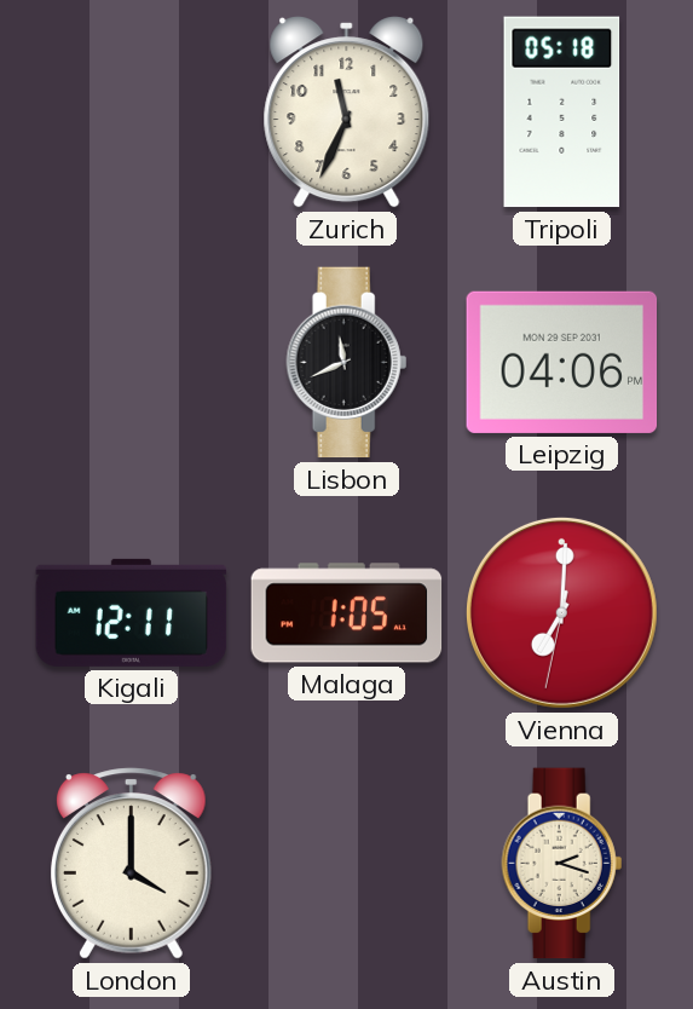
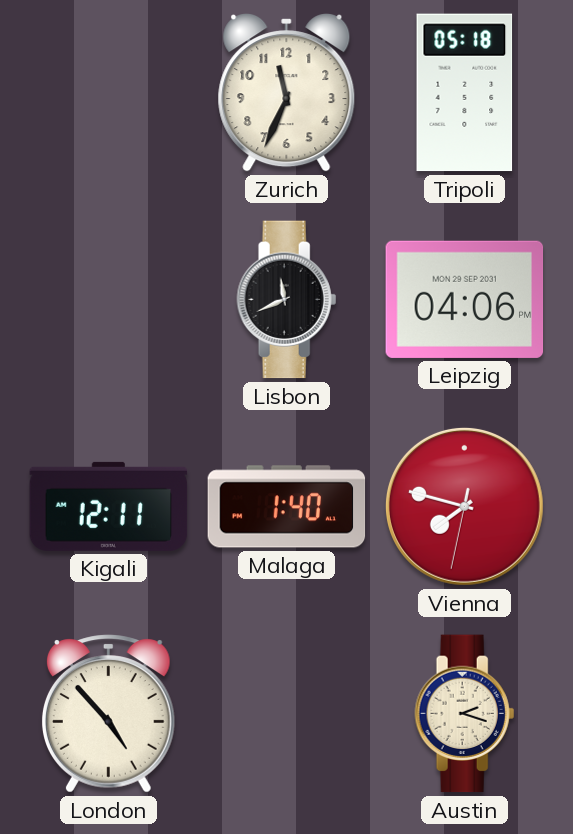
Malaga: 1:05 -> 1:40 (287, 507)
Vienna: 7:00 -> 7:47 (464, 506)
London: 4:00 -> 4:53 (108, 714)
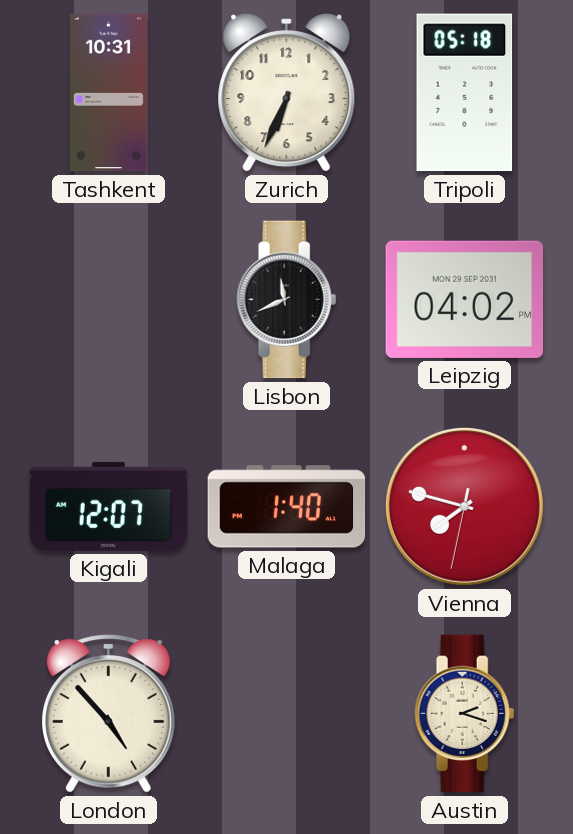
Tashkent: none -> 10:31 (108, 93)
Zurich: 11:34 -> 6:34 (287, 93)
Leipzig: 04:06 -> 04:02 (465, 299)
Kigali: 12:11 -> 12:07 (109, 506)
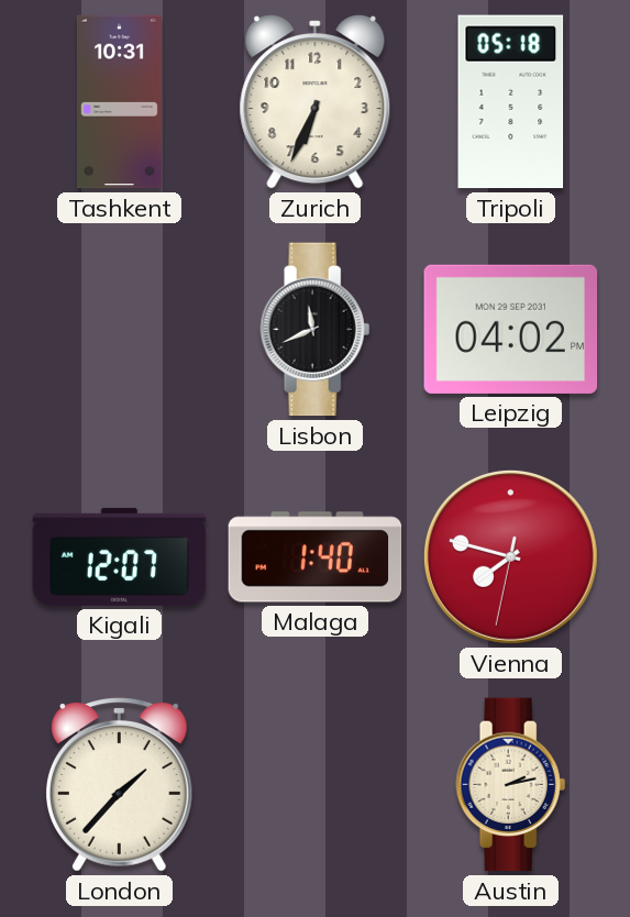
London: 4:53 -> 1:37 (119, 785)
Austin: 2:18 -> 2:13 (511, 785)
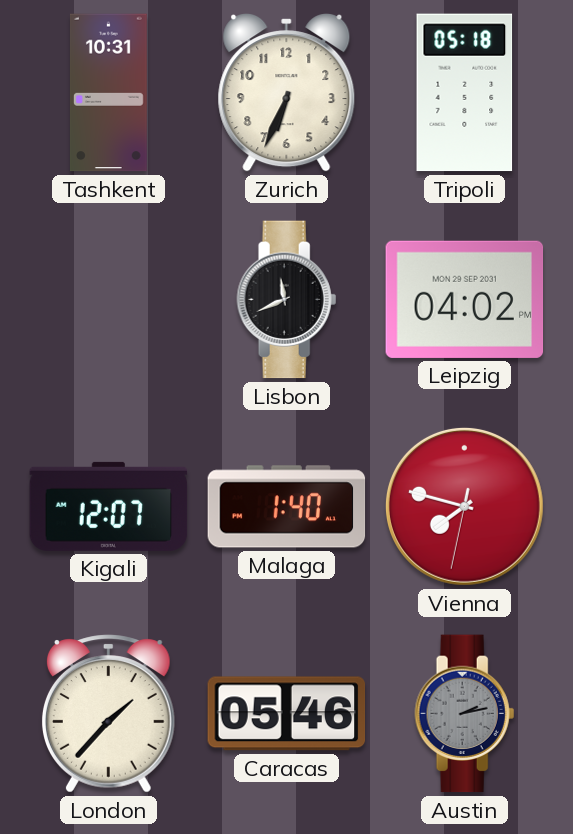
Caracas: none -> 05:46 (287, 714)
Austin dial: cream -> grey (465, 714)
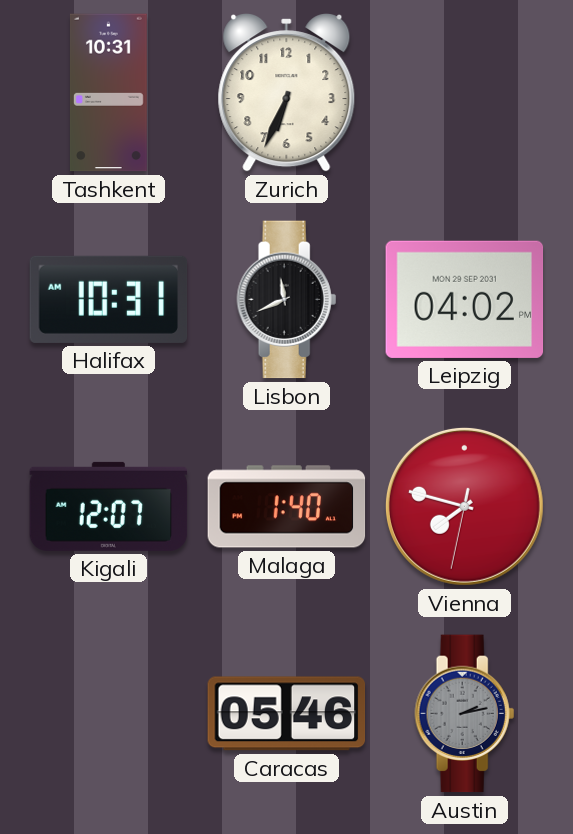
Tripoli: 05:18 -> none (465, 93)
Halifax: none -> 10:31 (109, 299)
London: 1:37 -> none (108, 714)
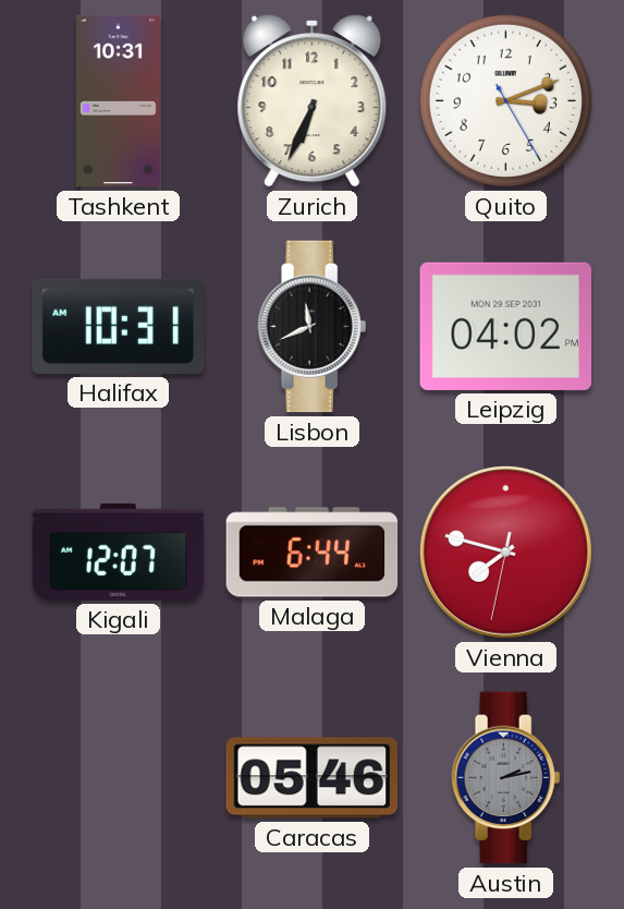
Quito: none -> 3:11 (505, 100)
Malaga: 1:40 -> 6:44 (313, 553)
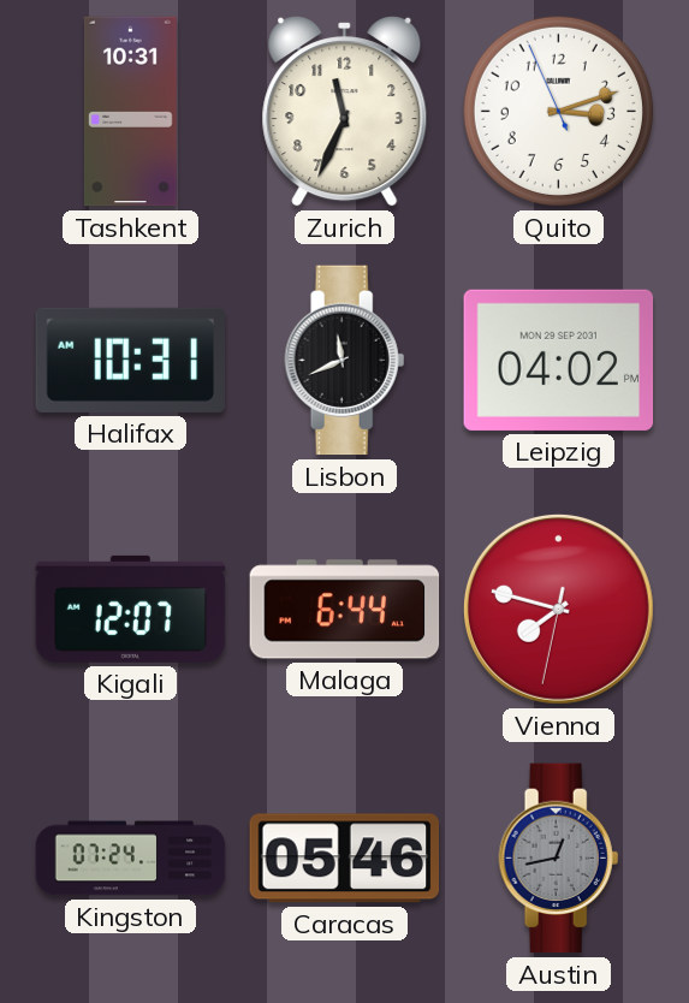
Zurich: 6:34 -> 11:34 (345, 112)
Quito: 3:11:25 -> 3:11:56 (558, 111)
Kingston: none -> 07:24 (131, 859)
Austin: 2:13 -> 12:43 (559, 859)
